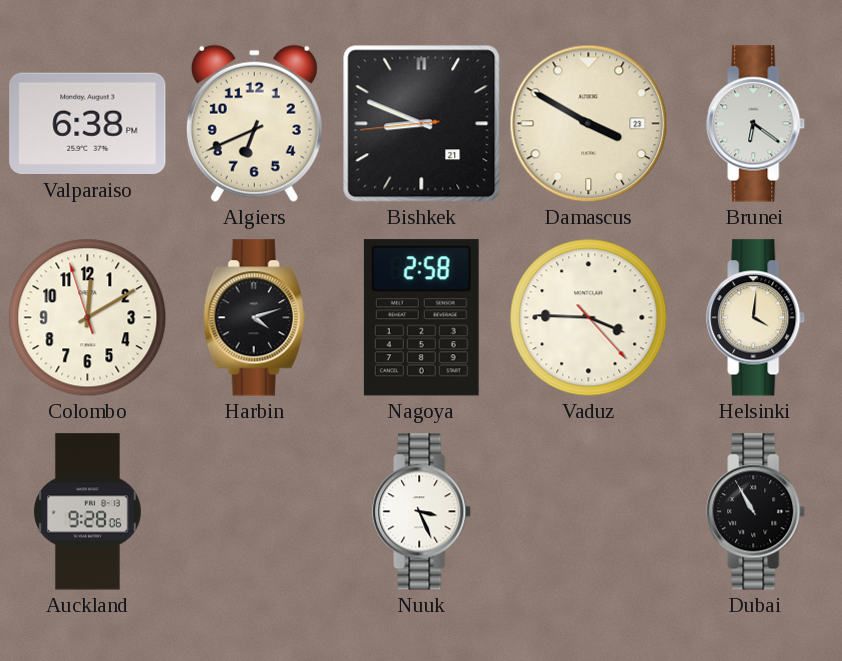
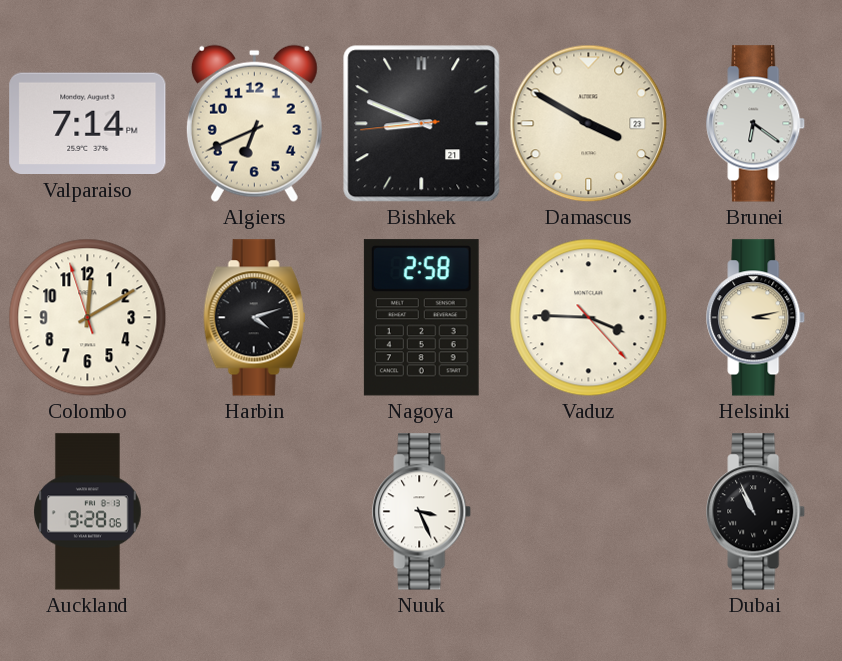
Valparaiso: 6:38 -> 7:14 (88, 124)
Helsinki: 4:01 -> 3:13 (756, 318)
Dubai: 10:55 -> 10:56 (756, 512)
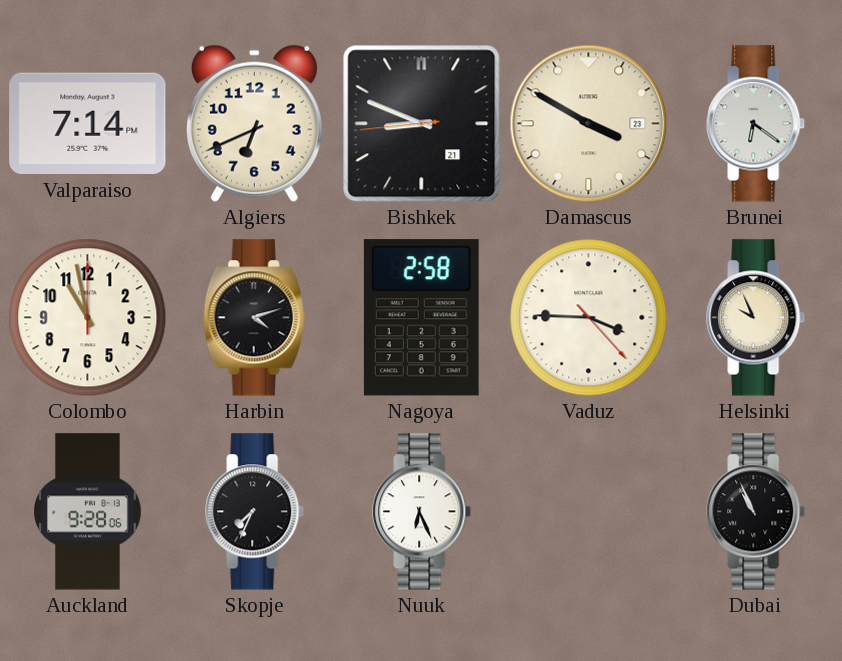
Colombo: 12:09 -> 10:58 (88, 318)
Helsinki: 3:13 -> 9:56 (756, 318)
Skopje: none -> 7:34 (255, 512)
Nuuk: 3:26 -> 6:26 (422, 512)
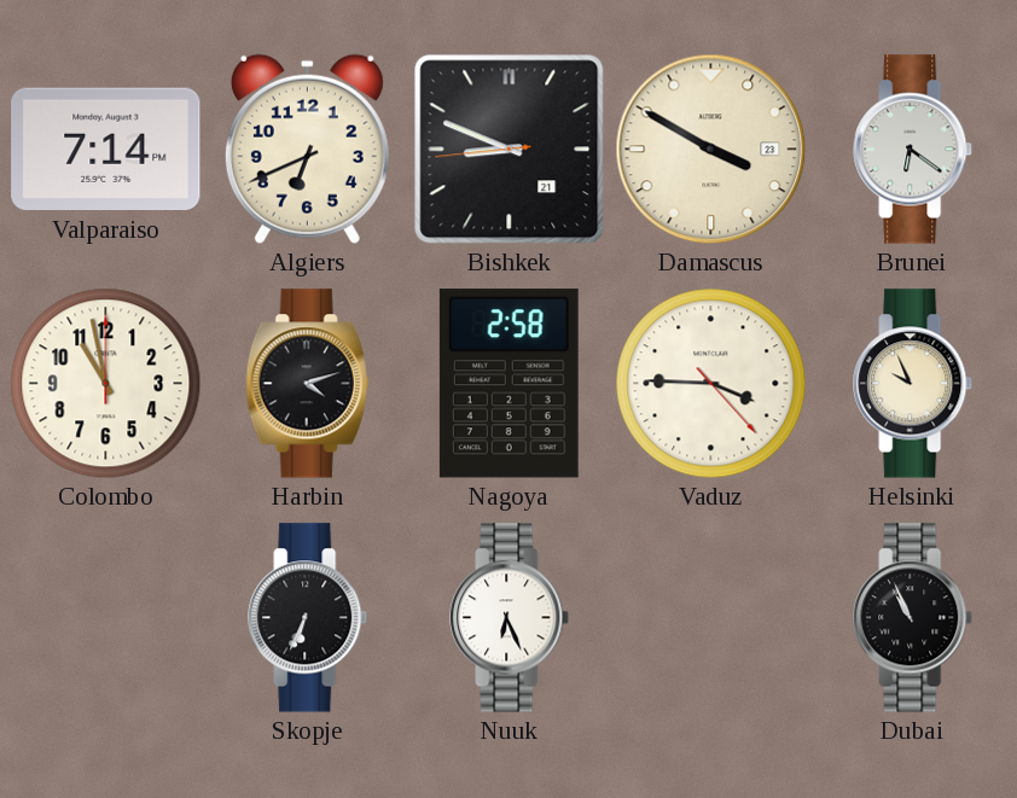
Auckland: 9:28 -> none (88, 512)
Skopje: 7:34 -> 6:34 (308, 618)
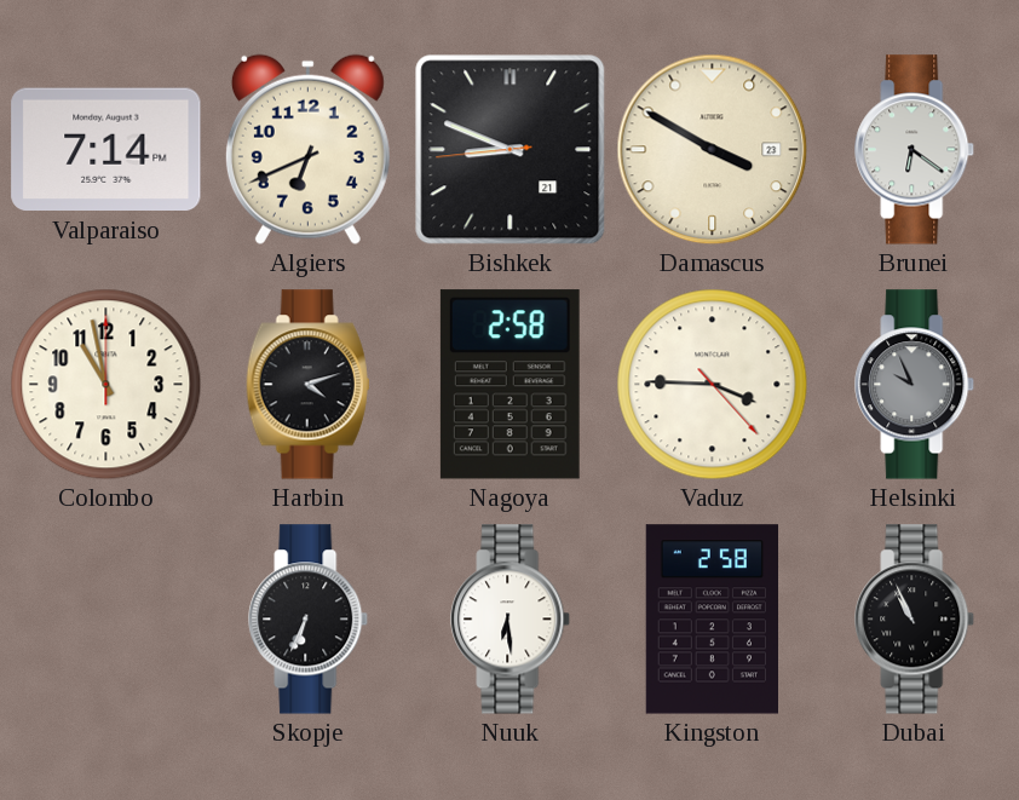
Helsinki dial: cream -> grey (915, 385)
Nuuk: 6:26 -> 6:29 (511, 620)
Kingston: none -> 2:58 (712, 620)
